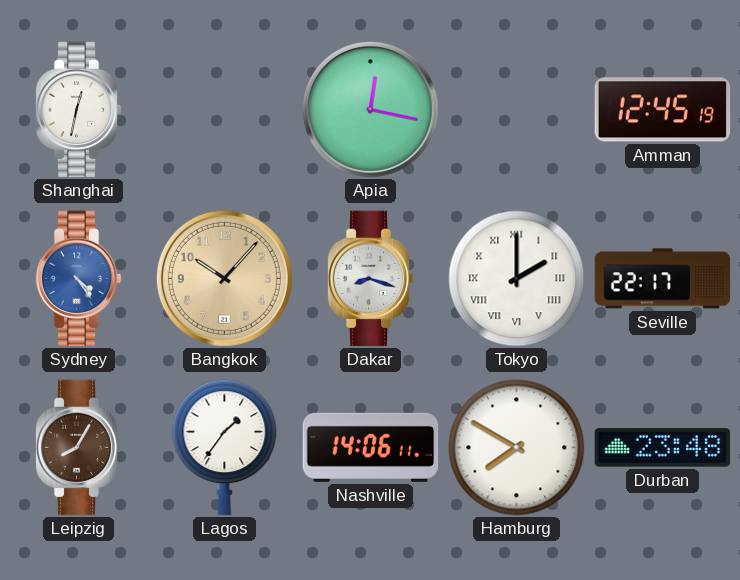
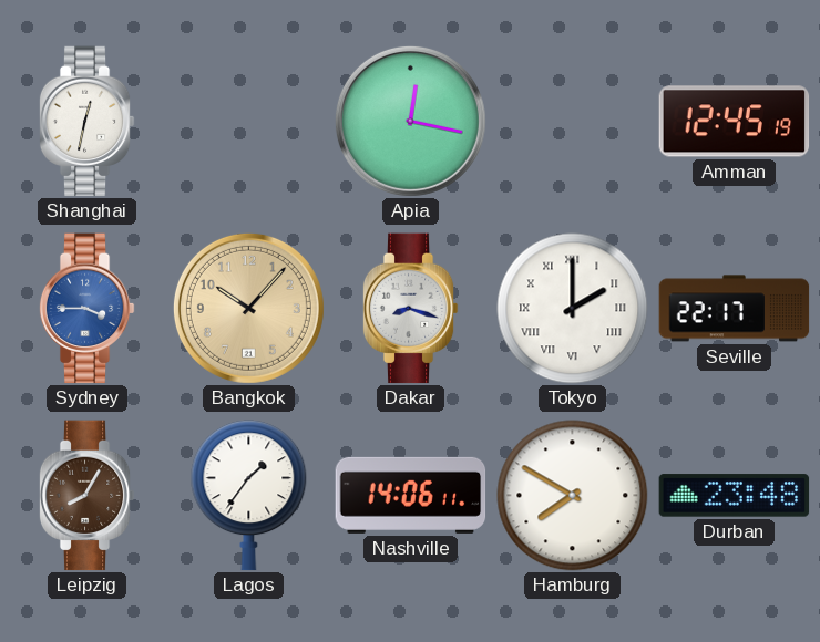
Sydney: 4:24 -> 3:45 (86, 309)
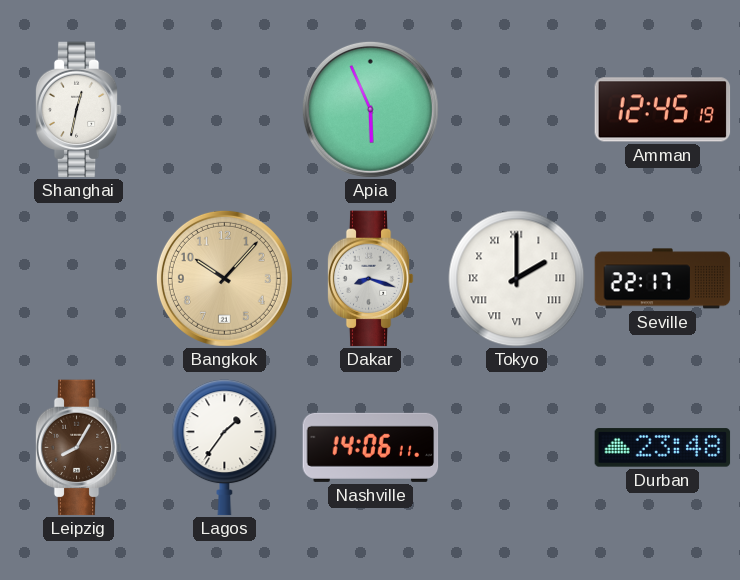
Apia: 12:17 -> 5:56 (370, 109)
Sydney: 3:45 -> none (86, 309)
Hamburg: 7:50 -> none (573, 496)
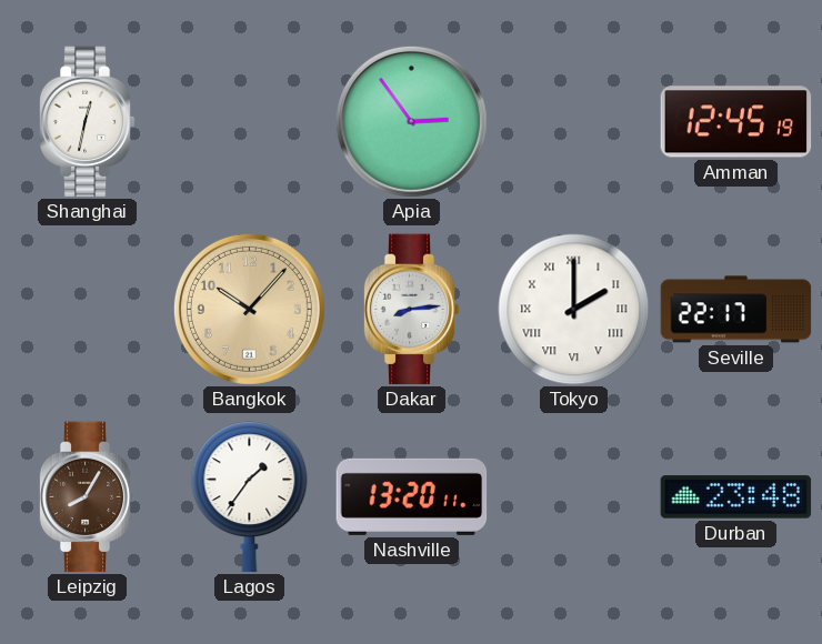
Apia: 5:56 -> 2:54 (411, 121)
Dakar: 8:18 -> 8:14 (411, 310)
Nashville: 14:06 -> 13:20 (412, 496)
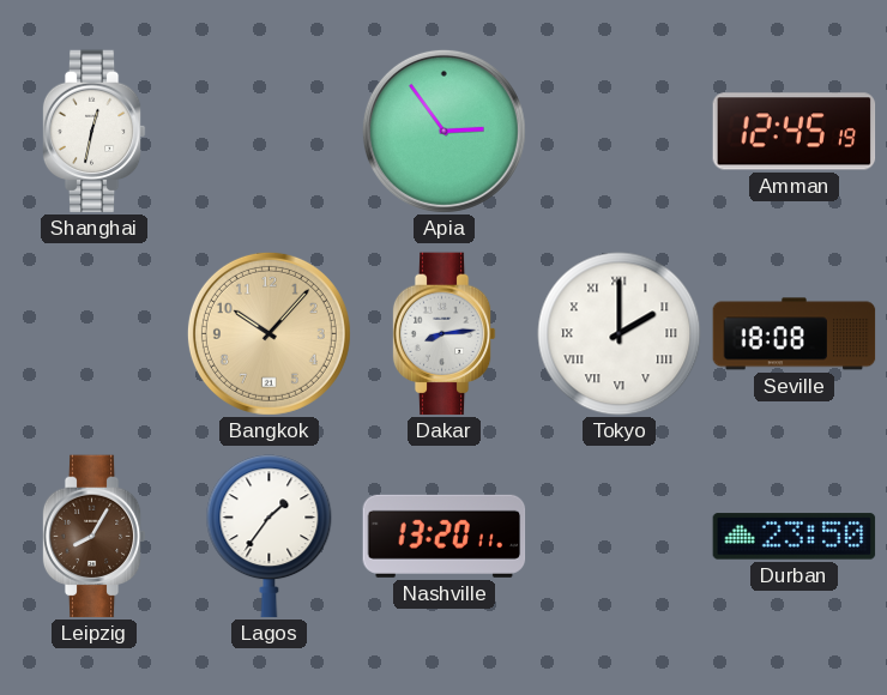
Seville: 22:17 -> 18:08 (795, 334)
Durban: 23:48 -> 23:50 (795, 537)
